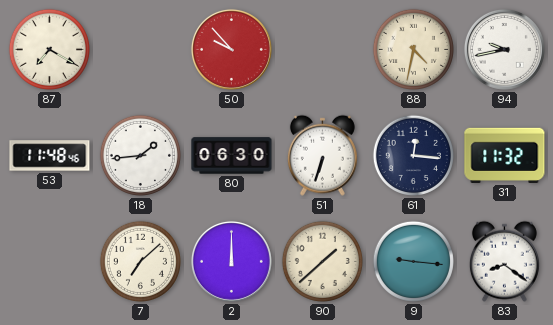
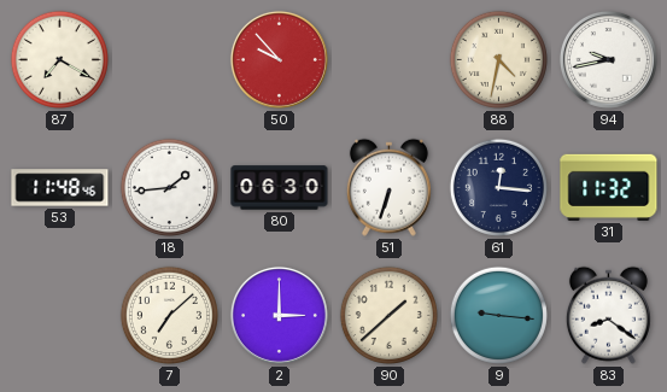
2: 12:00 -> 3:00 (279, 315)
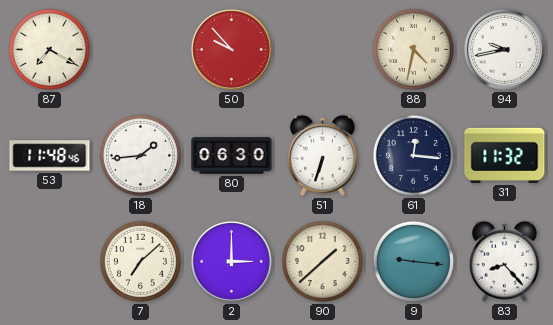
83: 8:21 -> 8:23 (504, 261)
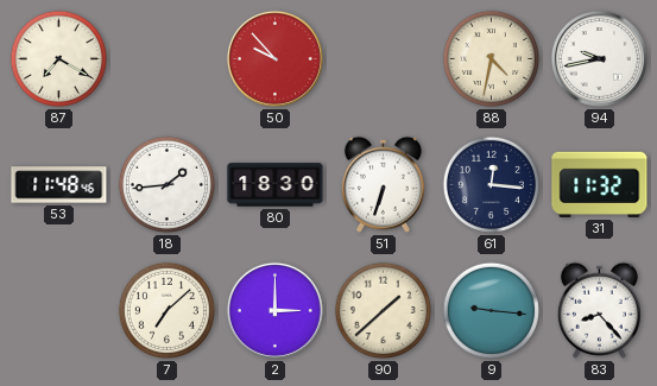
80: 06:30 -> 18:30 (276, 185)
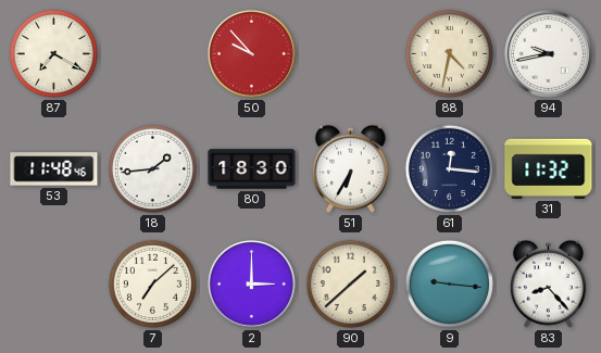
51: 6:33 -> 6:35 (350, 168)
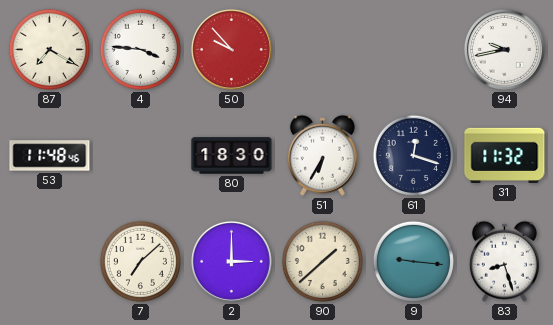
4: none -> 3:46 (140, 49)
88: 4:32 -> none (449, 53)
18: 1:44 -> none (152, 168)
61: 12:16 -> 12:18 (413, 155)
83: 8:23 -> 8:27 (504, 261)
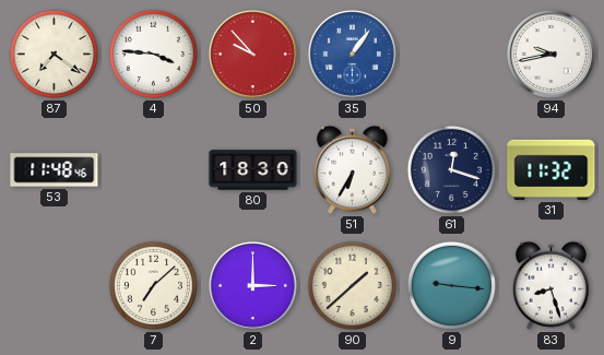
87: 7:20 -> 7:21 (54, 54)
35: none -> 1:06 (352, 54)
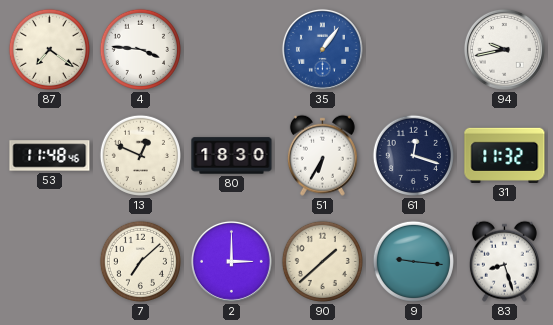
50: 9:53 -> none (252, 54)
13: none -> 12:49 (140, 155)
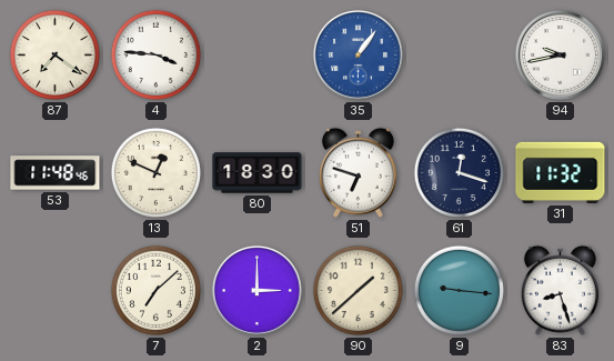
51: 6:35 -> 6:48 (358, 172)
